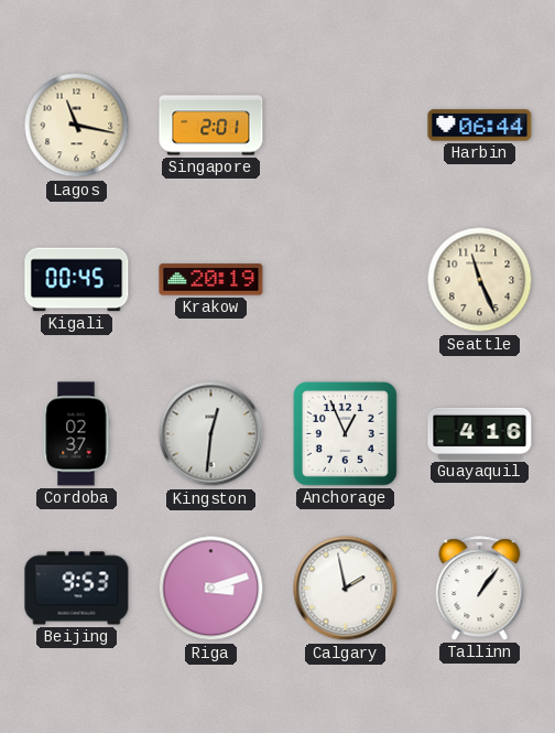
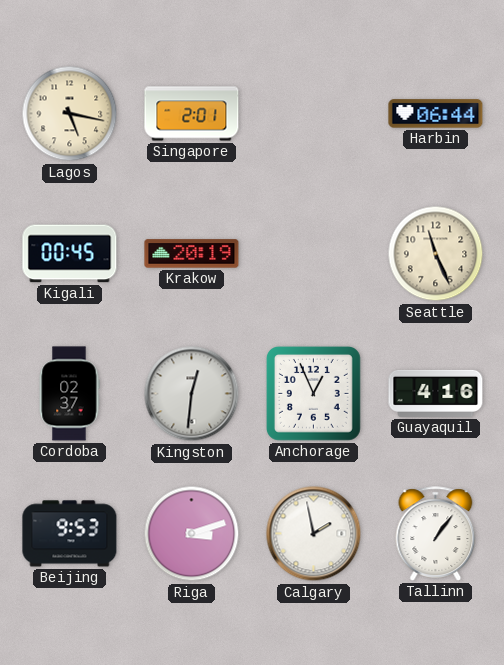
Lagos: 11:17 -> 5:17 (70, 114)
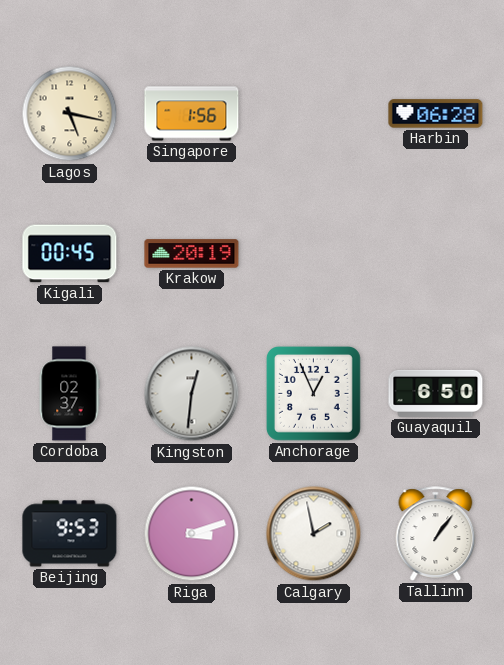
Singapore: 2:01 -> 1:56 (192, 114)
Harbin: 06:44 -> 06:28 (436, 114)
Seattle: 11:26 -> none (436, 254)
Guayaquil: 4:16 -> 6:50 (436, 393)
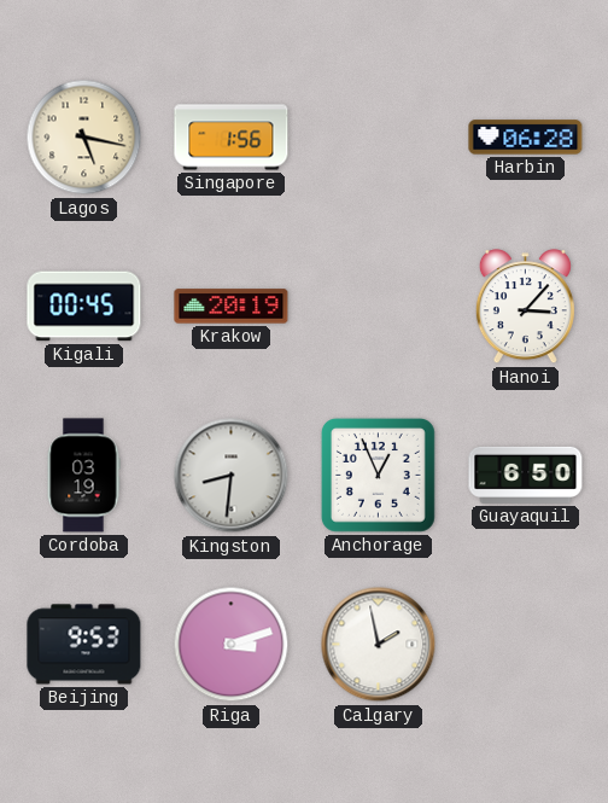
Hanoi: none -> 3:07 (525, 307)
Cordoba: 02:37 -> 03:19 (83, 476)
Kingston: 12:31 -> 8:31 (232, 476)
Tallinn: 1:06 -> none (436, 534)
